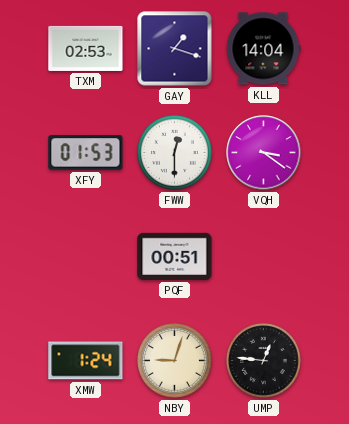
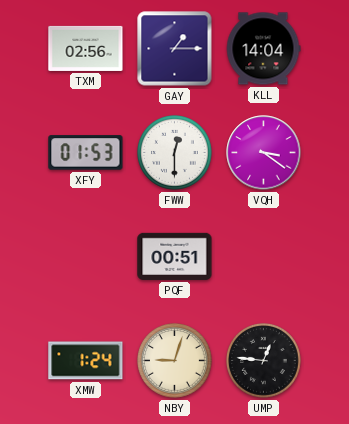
TXM: 02:53 -> 02:56 (86, 48)
GAY: 1:18 -> 1:15 (175, 49)
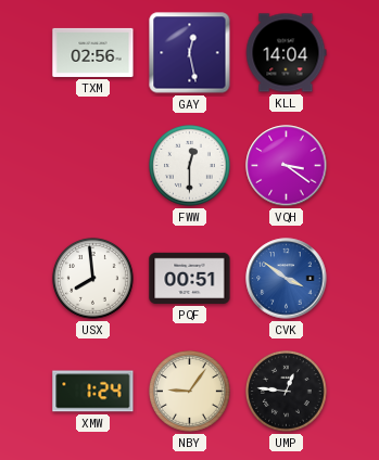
GAY: 1:15 -> 12:28 (190, 53)
XFY: 01:53 -> none (86, 153)
USX: none -> 7:59 (93, 279)
CVK: none -> 3:51 (287, 279)
NBY: 9:03 -> 9:06 (190, 392)
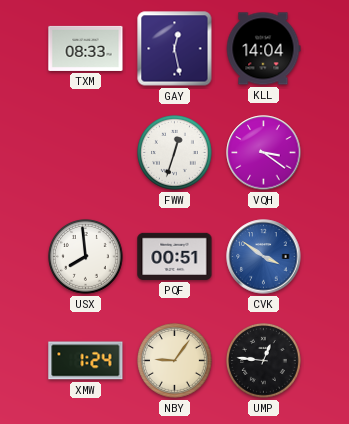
TXM: 02:56 -> 08:33 (86, 48)
FWW: 12:30 -> 12:33 (175, 153)
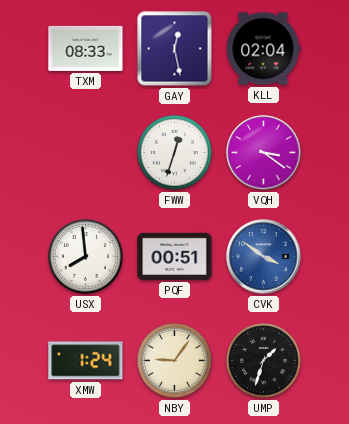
KLL: 14:04 -> 02:04 (263, 49)
UMP: 12:46 -> 1:33 (264, 361)
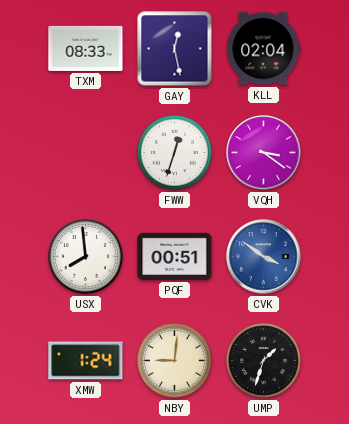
NBY: 9:06 -> 9:01 (175, 361)
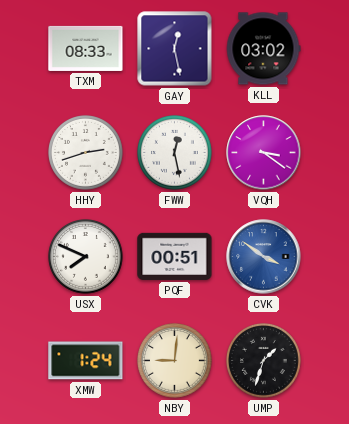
KLL: 02:04 -> 03:02 (263, 49)
HHY: none -> 2:42 (86, 153)
FWW: 12:33 -> 12:28 (175, 153)
USX: 7:59 -> 7:49 (86, 257)
